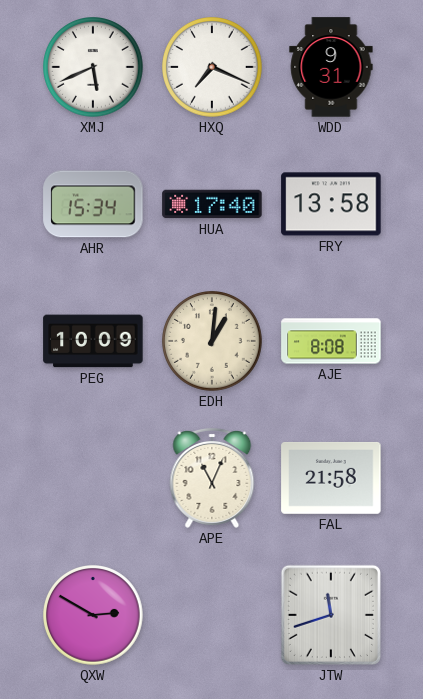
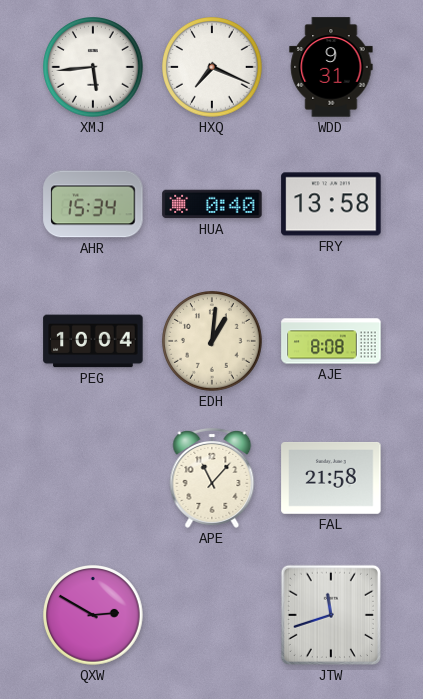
XMJ: 5:41 -> 5:44 (94, 68)
HUA: 17:40 -> 0:40 (212, 204)
PEG: 10:09 -> 10:04 (93, 341)
APE: 11:04 -> 11:07 (212, 478)
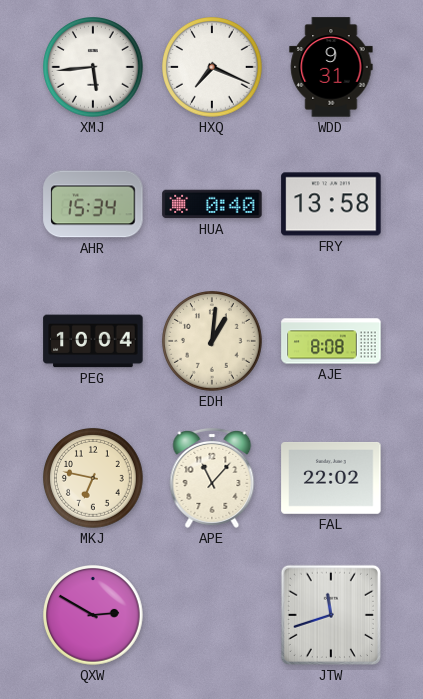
MKJ: none -> 6:47 (94, 479)
FAL: 21:58 -> 22:02 (331, 478)
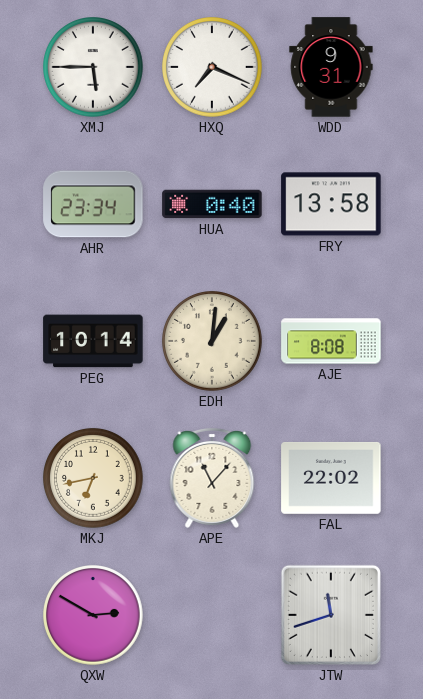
XMJ: 5:44 -> 5:45 (94, 68)
AHR: 15:34 -> 23:34 (93, 204)
PEG: 10:04 -> 10:14 (93, 341)
MKJ: 6:47 -> 6:43 (94, 479)
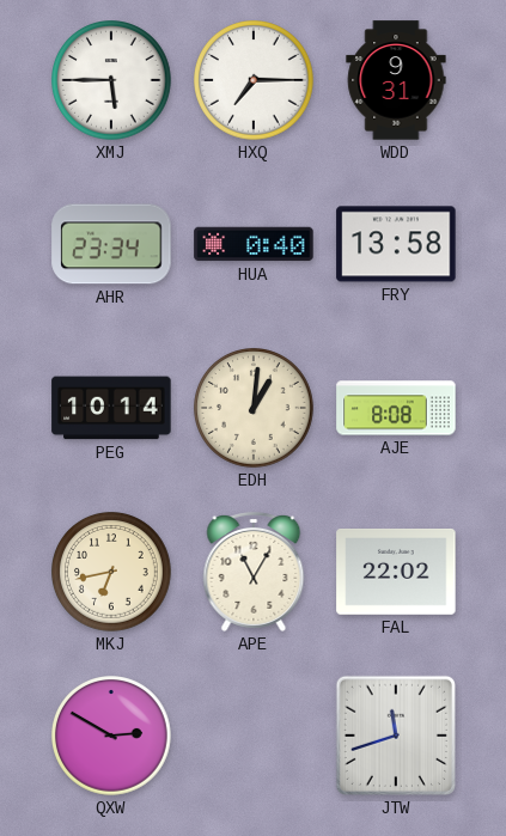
HXQ: 7:19 -> 7:15 (255, 81)
APE: 11:07 -> 11:05 (254, 572)
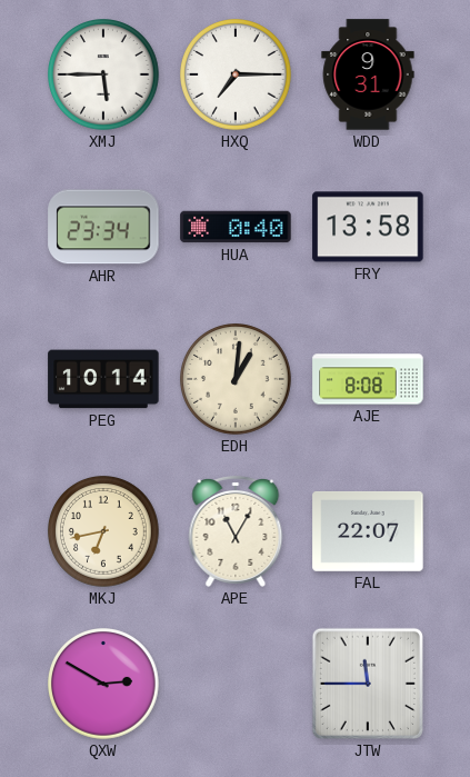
FAL: 22:02 -> 22:07 (368, 531)
JTW: 11:42 -> 11:45 (368, 684)
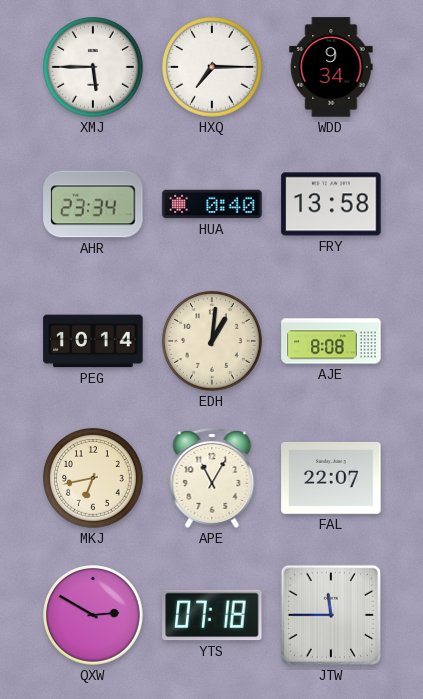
WDD: 9:31 -> 9:34 (331, 67)
YTS: none -> 07:18 (212, 615)
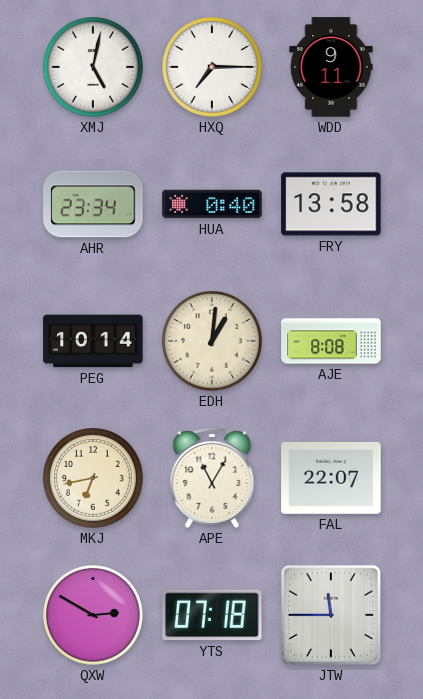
XMJ: 5:45 -> 5:02 (94, 68)
WDD: 9:34 -> 9:11 (331, 67)
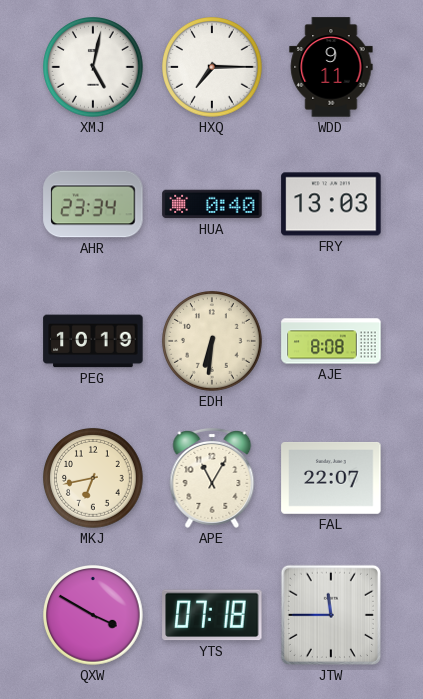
FRY: 13:58 -> 13:03 (331, 204)
PEG: 10:14 -> 10:19 (93, 341)
EDH: 1:01 -> 6:31 (213, 342)
QXW: 2:50 -> 3:50 (94, 616)
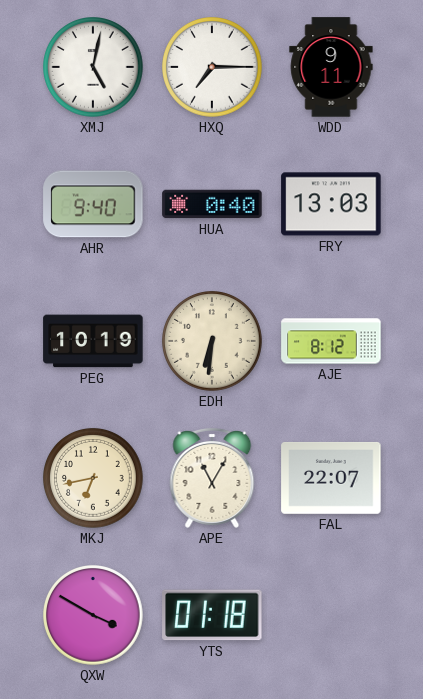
AHR: 23:34 -> 9:40 (93, 204)
AJE: 8:08 -> 8:12 (331, 341)
YTS: 07:18 -> 01:18 (212, 615)
JTW: 11:45 -> none (331, 615)
